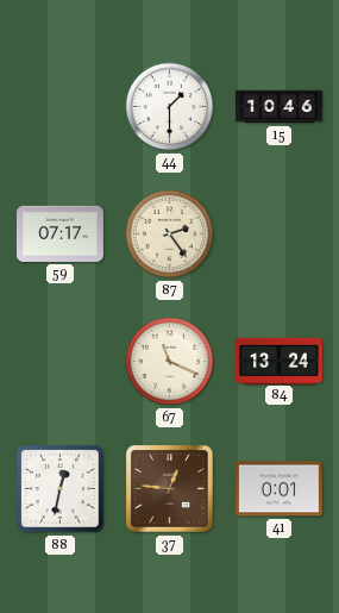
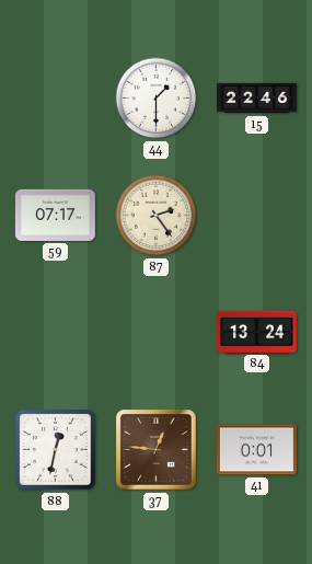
15: 10:46 -> 22:46 (257, 99)
67: 11:19 -> none (170, 362)
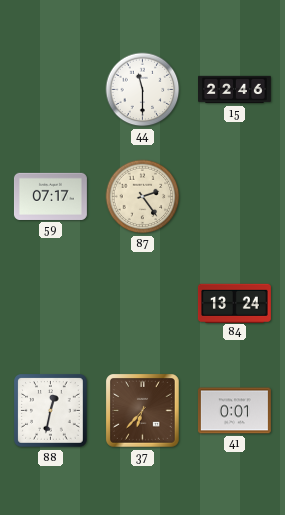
44: 1:30 -> 11:30 (143, 90)
37: 12:46 -> 6:37 (143, 411)
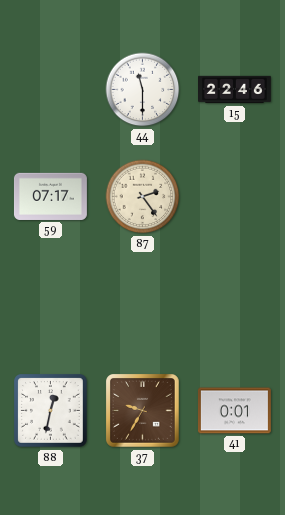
84: 13:24 -> none (234, 303)
37: 6:37 -> 9:35 (143, 411)
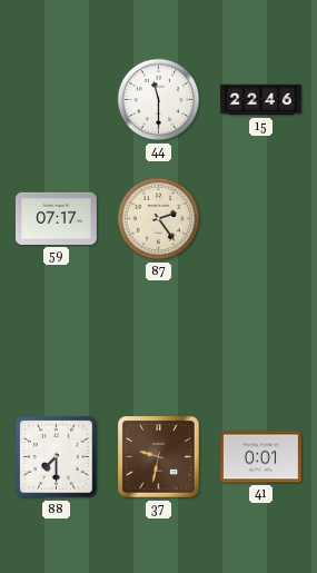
88: 12:32 -> 7:30 (57, 457)
37: 9:35 -> 9:32 (159, 457)
